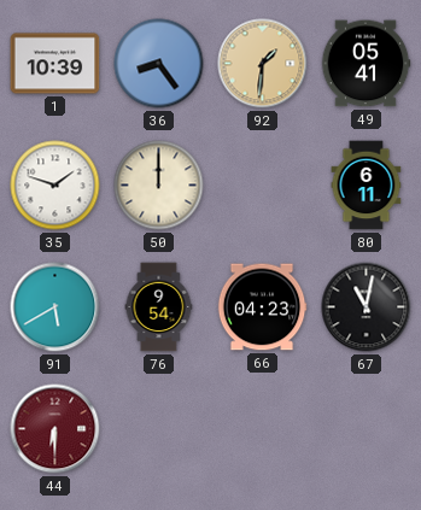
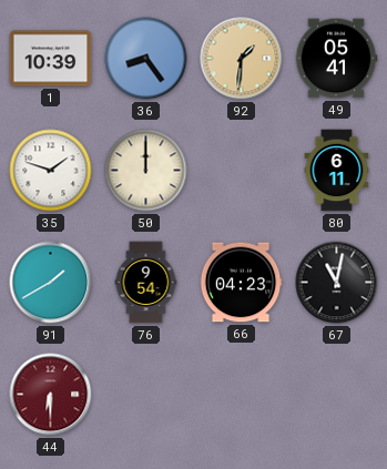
91: 5:40 -> 1:40 (51, 283)
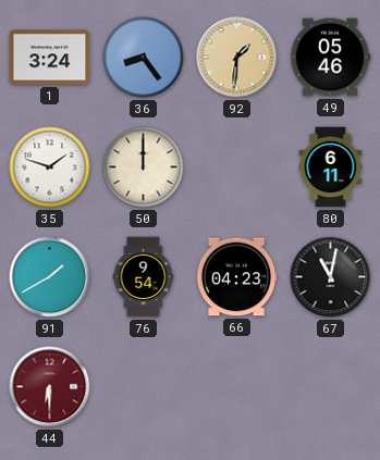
1: 10:39 -> 3:24 (50, 58)
49: 05:41 -> 05:46 (330, 58)
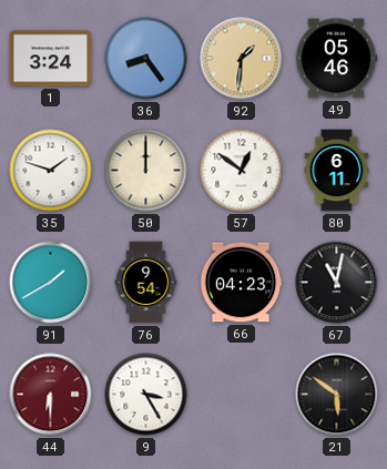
57: none -> 12:51 (242, 171)
9: none -> 3:25 (146, 395)
21: none -> 5:51 (337, 395)
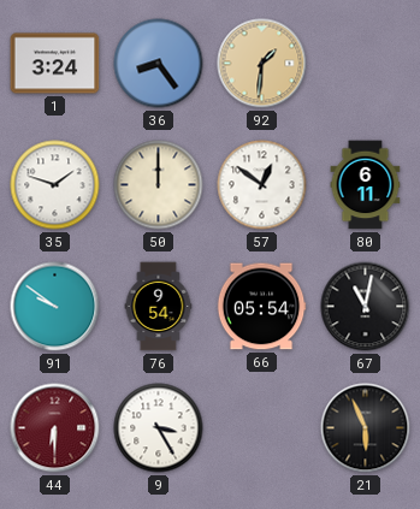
49: 05:46 -> none (336, 59)
91: 1:40 -> 9:51 (55, 307)
66: 04:23 -> 05:54 (261, 307)
21: 5:51 -> 5:56 (366, 428)
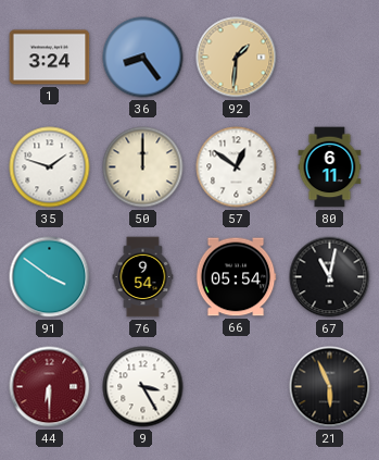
91: 9:51 -> 3:51 (50, 277)
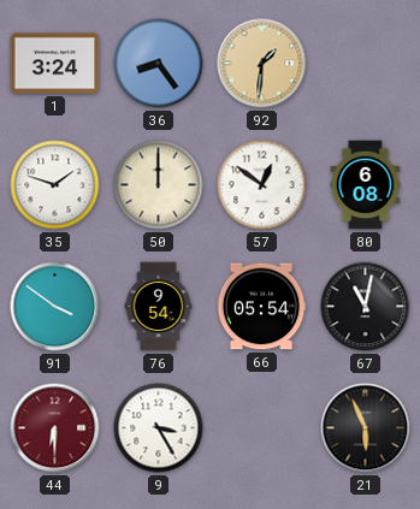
80: 6:11 -> 6:08 (366, 185)
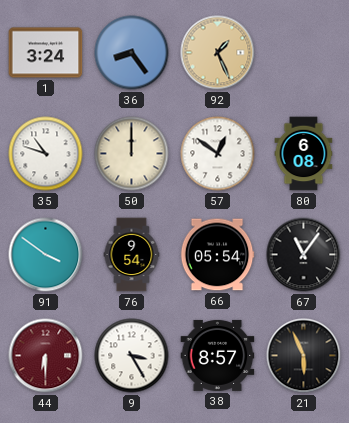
92: 1:31 -> 1:26 (218, 53)
35: 1:48 -> 10:48 (46, 154)
67: 11:02 -> 11:06 (304, 255)
38: none -> 8:57 (218, 355)
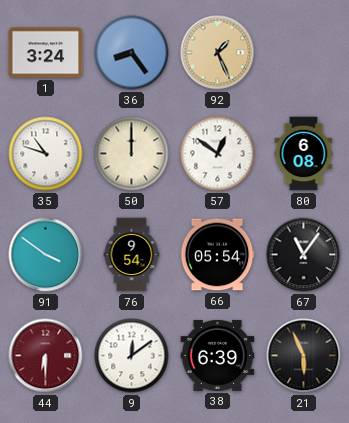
9: 3:25 -> 12:09 (132, 356)
38: 8:57 -> 6:39 (218, 355)
